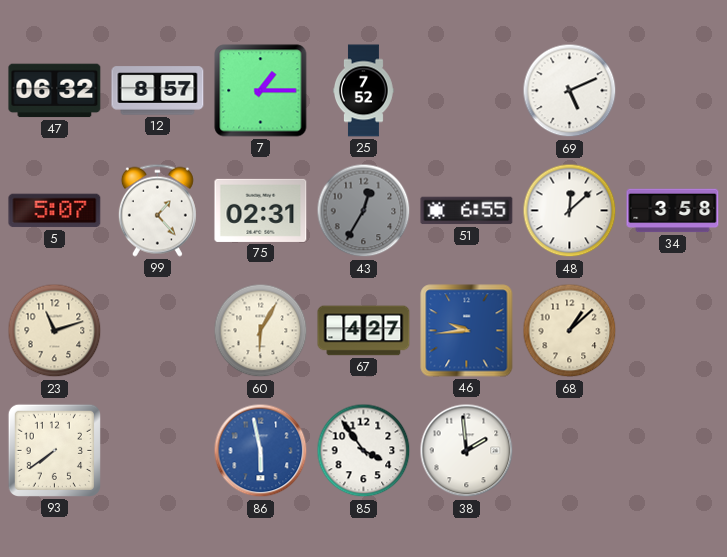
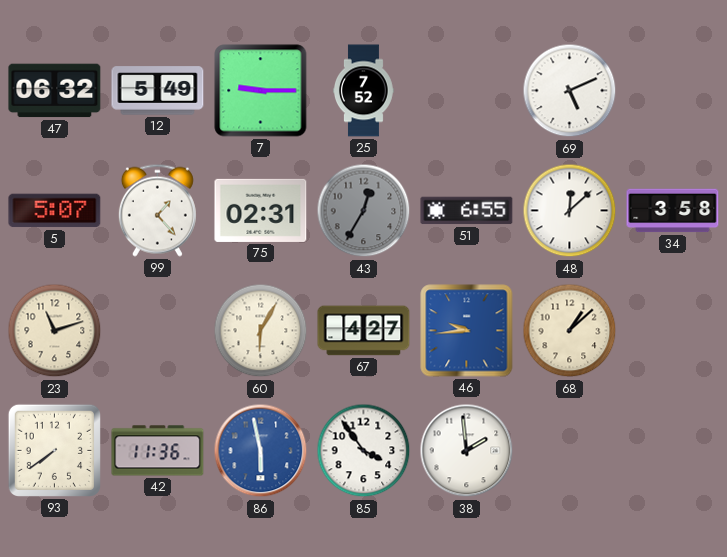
12: 8:57 -> 5:49 (158, 91)
7: 1:15 -> 9:15 (261, 91)
42: none -> 11:36 (158, 451)
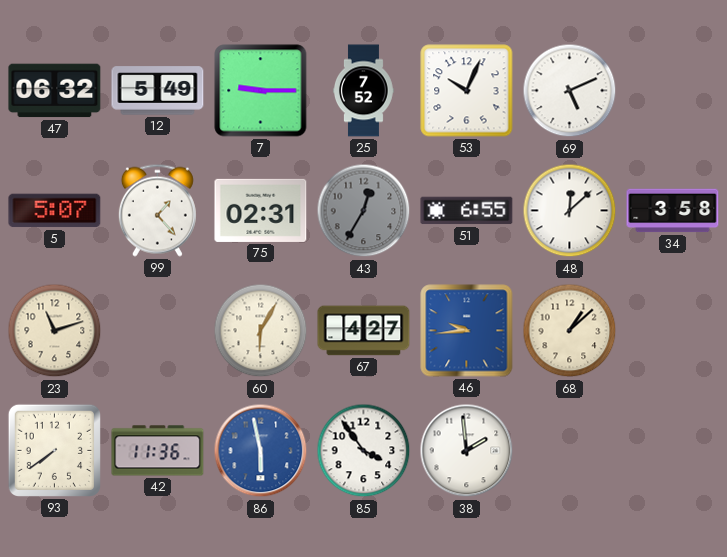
53: none -> 10:04 (467, 91)
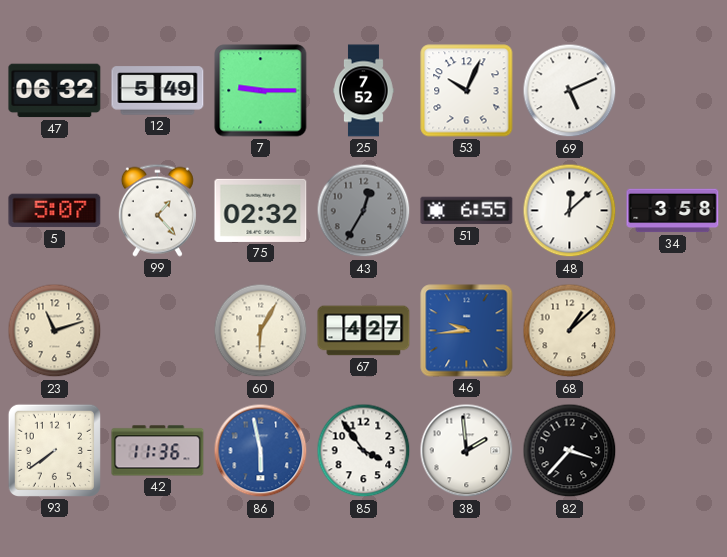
75: 02:31 -> 02:32 (261, 210)
82: none -> 3:37 (570, 451)
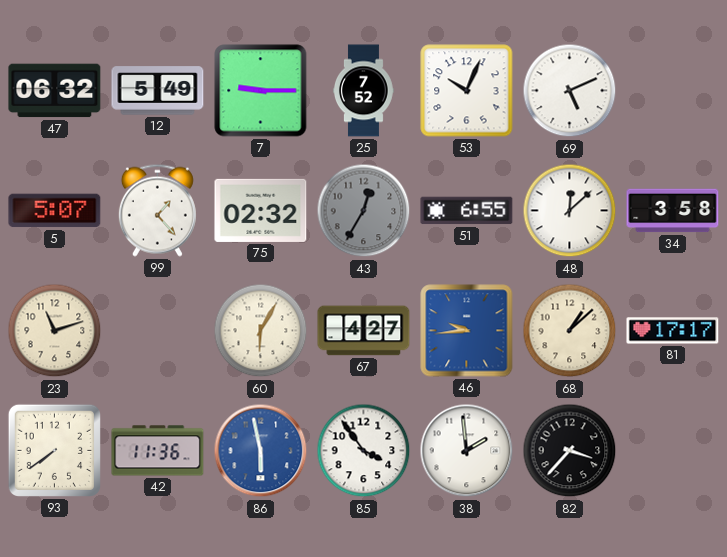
81: none -> 17:17 (673, 331)
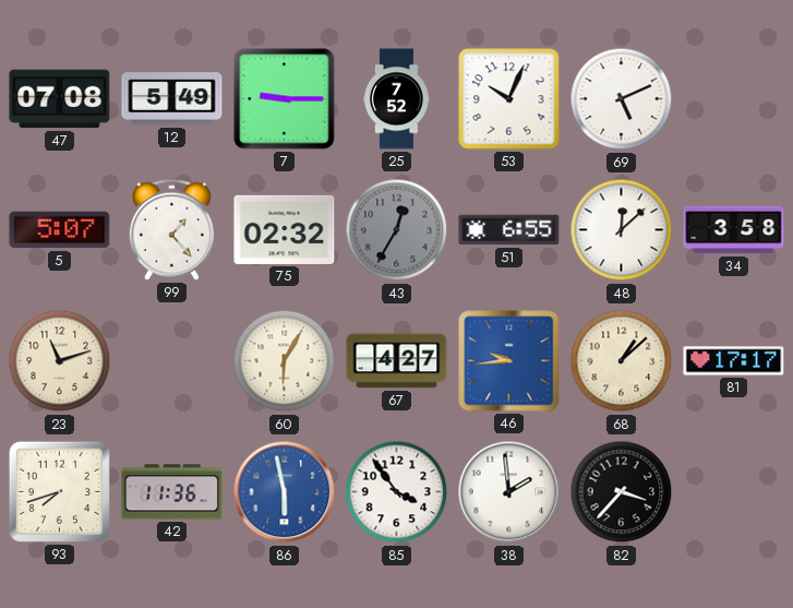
47: 06:32 -> 07:08 (60, 99)
93: 7:39 -> 7:42 (59, 491)
